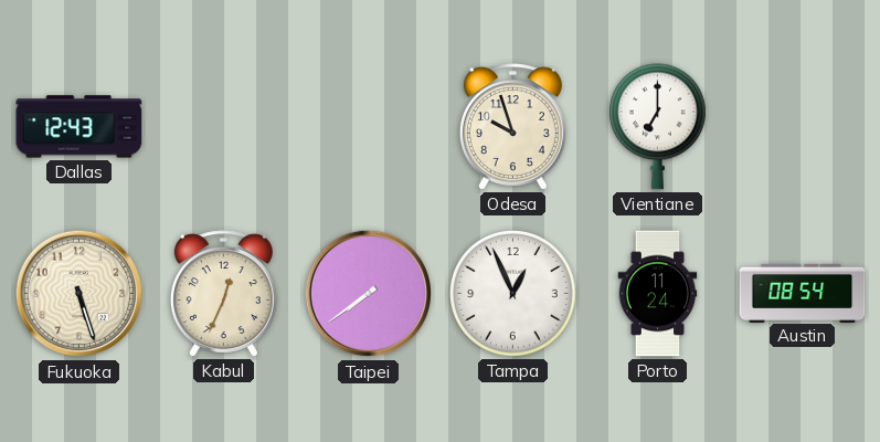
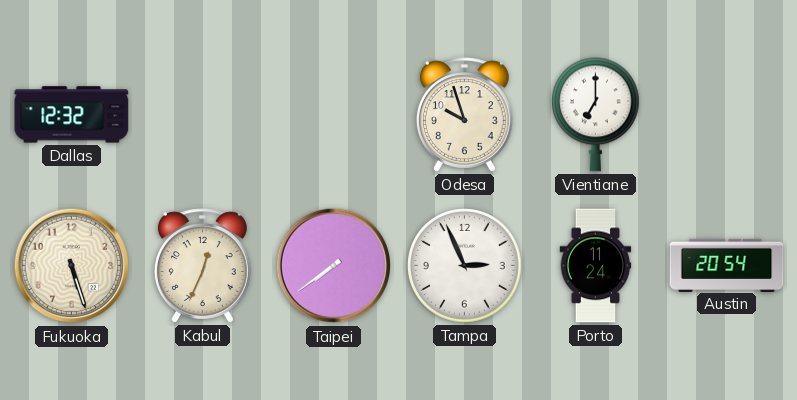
Dallas: 12:43 -> 12:32 (72, 115)
Tampa: 12:56 -> 2:56 (465, 266)
Austin: 08:54 -> 20:54 (727, 265)
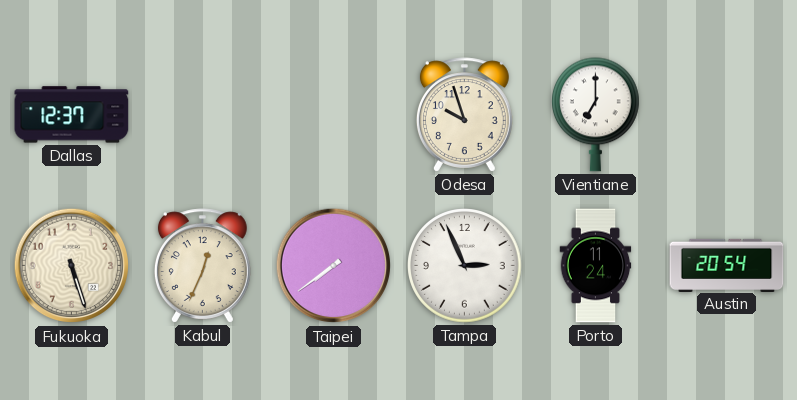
Dallas: 12:32 -> 12:37 (72, 115)
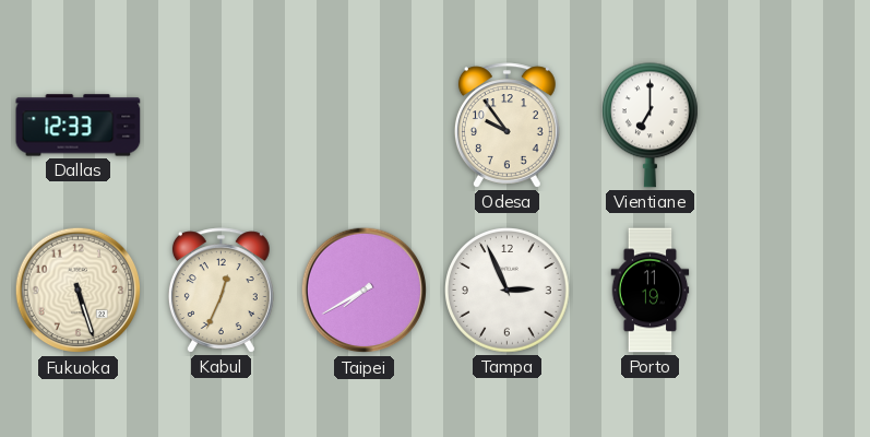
Dallas: 12:37 -> 12:33 (79, 126)
Odesa: 9:57 -> 9:54 (506, 126)
Taipei: 7:39 -> 7:40 (365, 291)
Porto: 11:24 -> 11:19 (651, 291)
Austin: 20:54 -> none (727, 265)
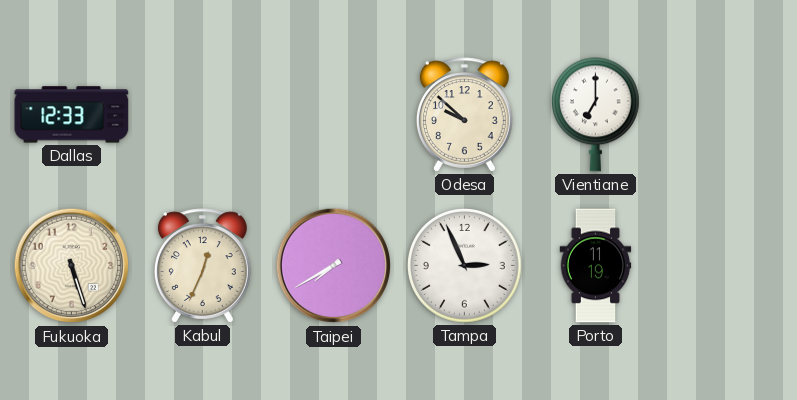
Odesa: 9:54 -> 9:52 (464, 115)
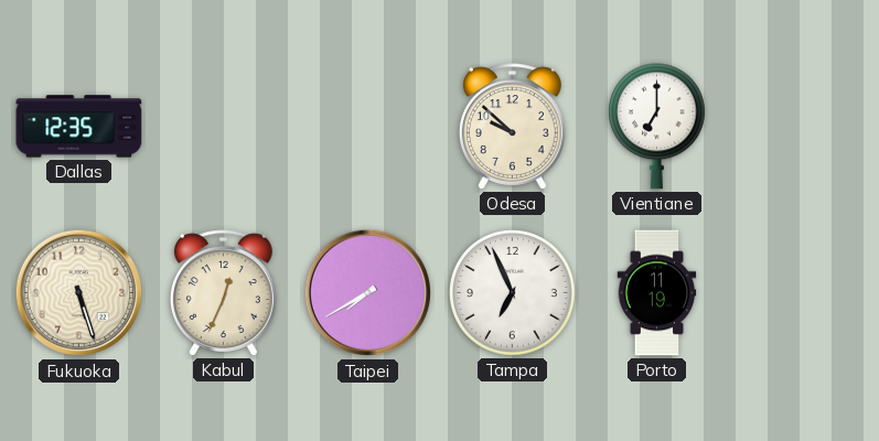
Dallas: 12:33 -> 12:35 (79, 127)
Tampa: 2:56 -> 6:56 (513, 293)
